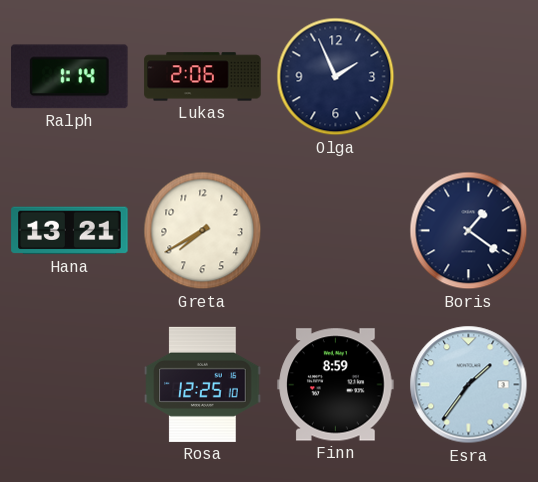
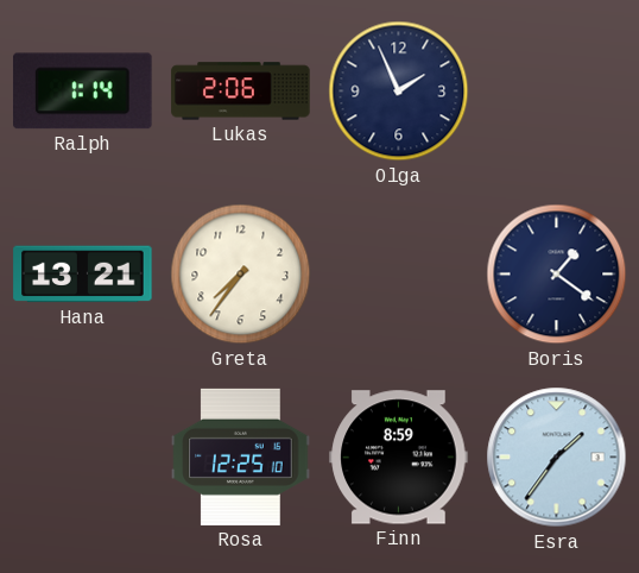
Greta: 7:40 -> 7:36 (241, 275)
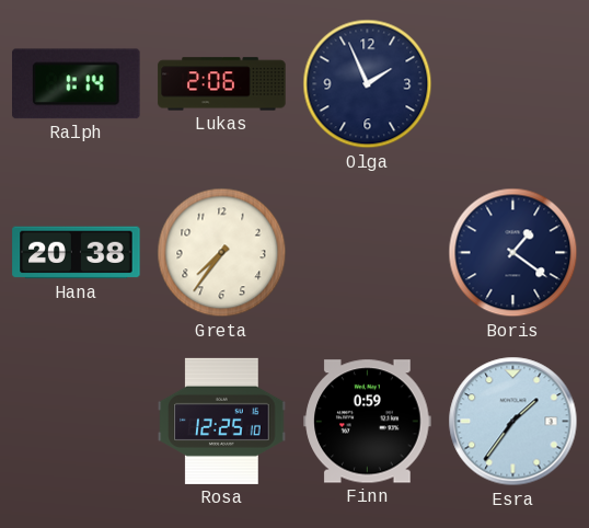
Hana: 13:21 -> 20:38 (77, 253)
Finn: 8:59 -> 0:59 (368, 422)
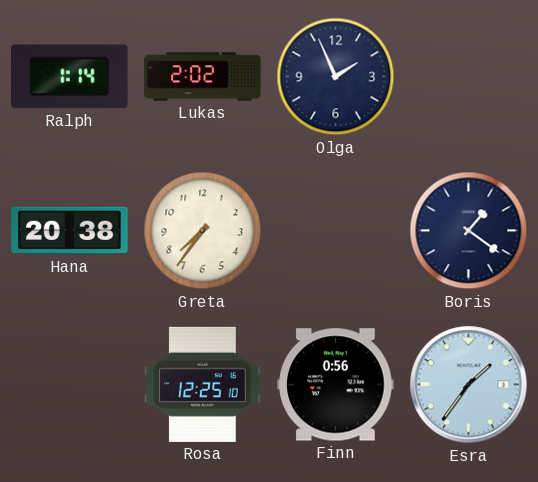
Lukas: 2:06 -> 2:02 (203, 77)
Finn: 0:59 -> 0:56 (336, 385)
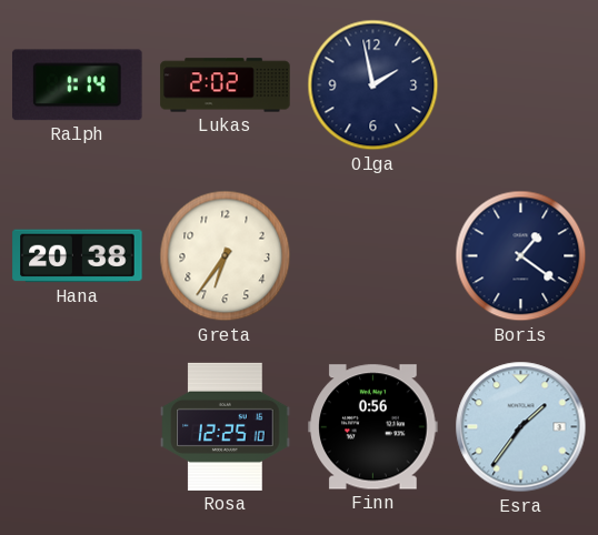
Olga: 1:56 -> 1:58 (373, 85)
Greta: 7:36 -> 6:36 (226, 256)
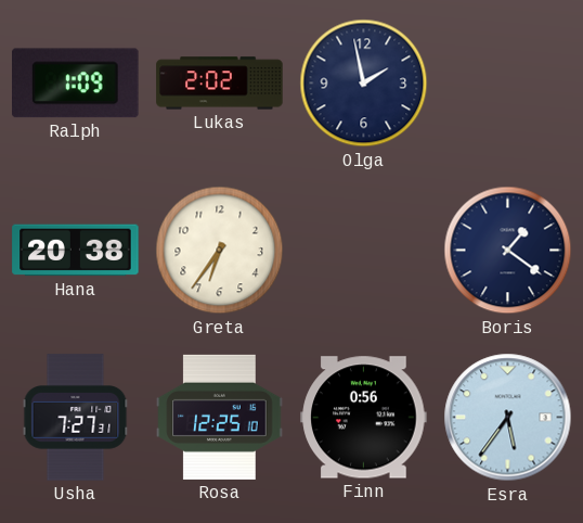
Ralph: 1:14 -> 1:09 (76, 84)
Usha: none -> 7:27 (76, 418)
Esra: 1:36 -> 5:36 (508, 418)
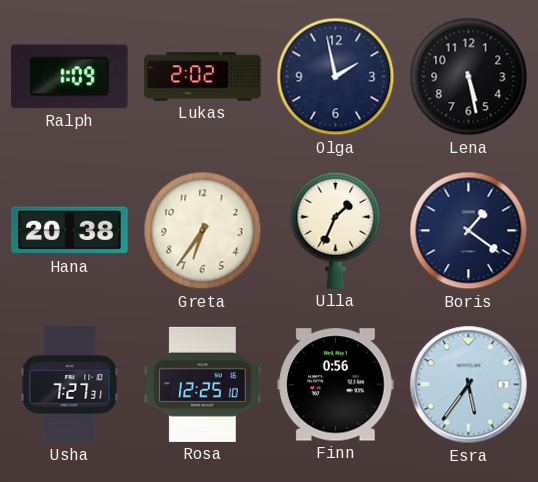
Lena: none -> 5:28 (469, 77)
Ulla: none -> 1:34 (336, 230)
